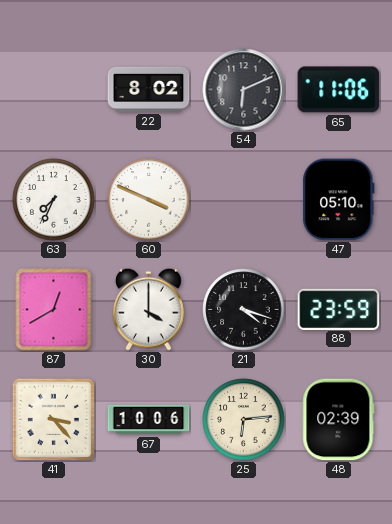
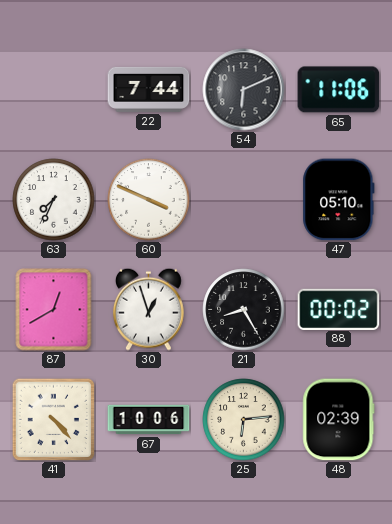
22: 8:02 -> 7:44 (149, 89)
30: 4:00 -> 12:57 (148, 309)
21: 4:18 -> 8:25 (244, 310)
88: 23:59 -> 00:02 (339, 309)
41: 3:23 -> 4:23 (53, 419)
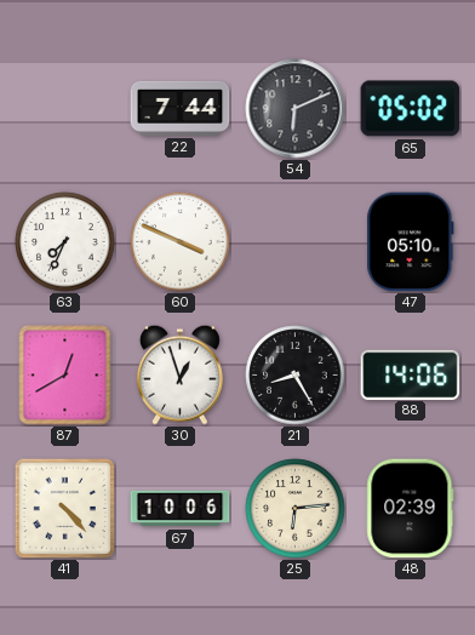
65: 11:06 -> 05:02 (411, 109)
88: 00:02 -> 14:06 (411, 374)
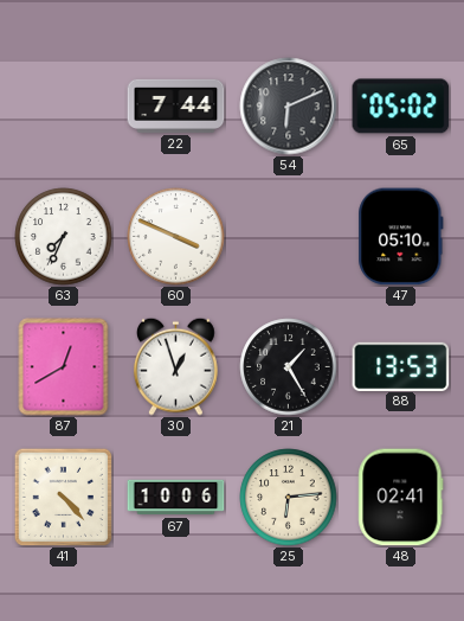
21: 8:25 -> 1:25 (289, 367)
88: 14:06 -> 13:53 (401, 366)
48: 02:39 -> 02:41 (401, 498)
